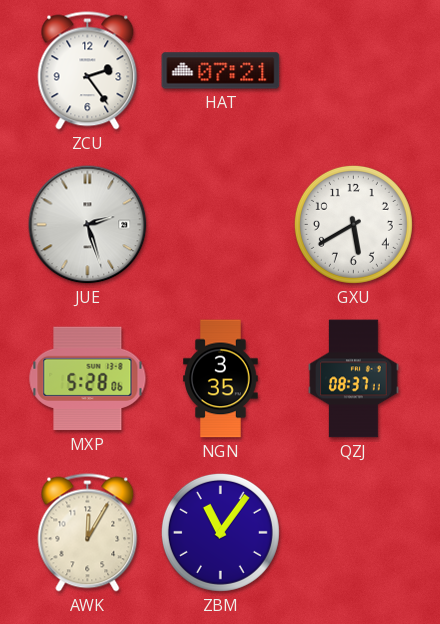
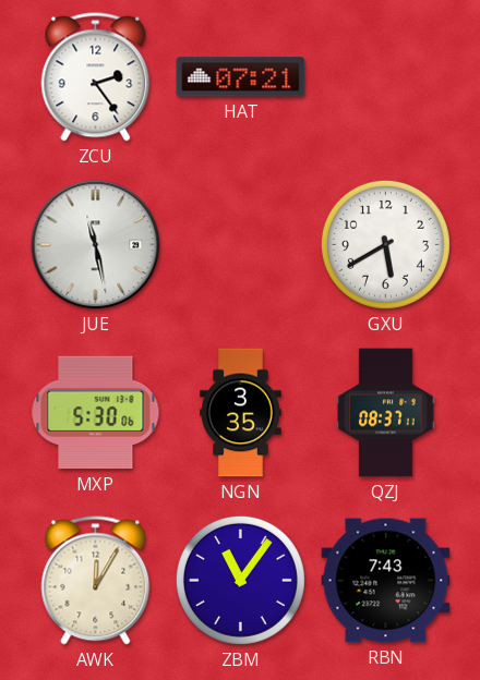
JUE: 2:27 -> 11:28 (96, 245)
MXP: 5:28 -> 5:30 (96, 413)
RBN: none -> 7:43 (386, 581)
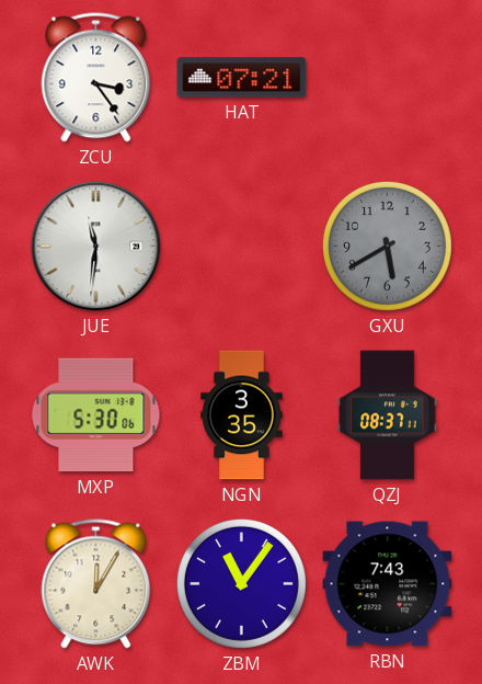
ZCU: 2:24 -> 3:24 (96, 78)
JUE: 11:28 -> 11:31 (96, 247)
GXU dial: white -> grey (387, 246)
